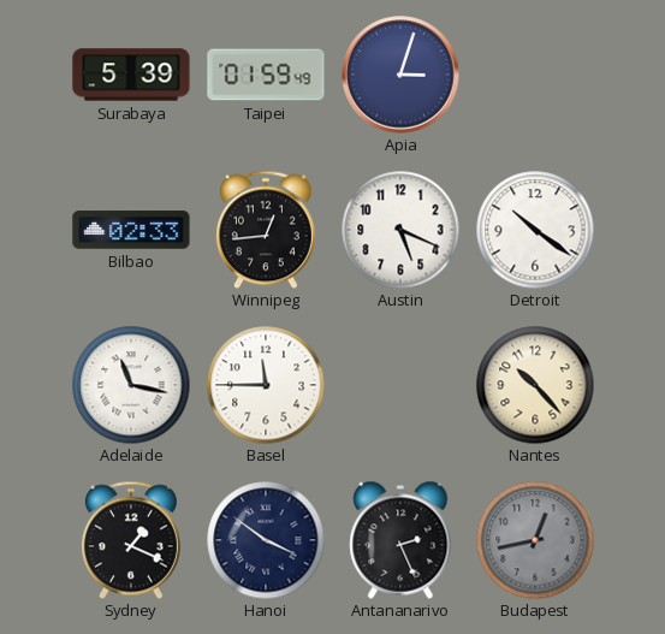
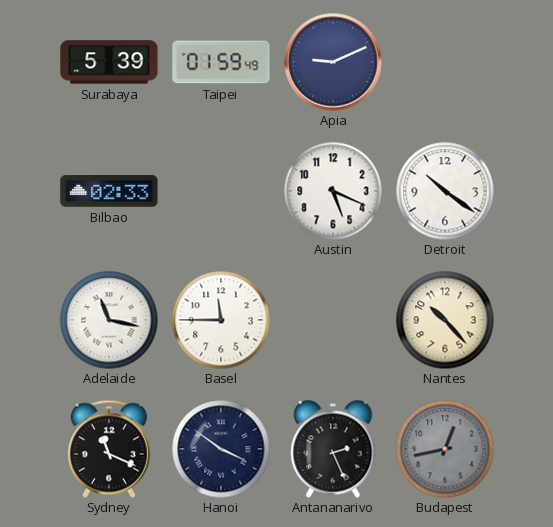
Apia: 3:03 -> 9:11 (333, 62)
Winnipeg: 12:44 -> none (266, 230)
Sydney: 1:19 -> 11:19 (109, 449)
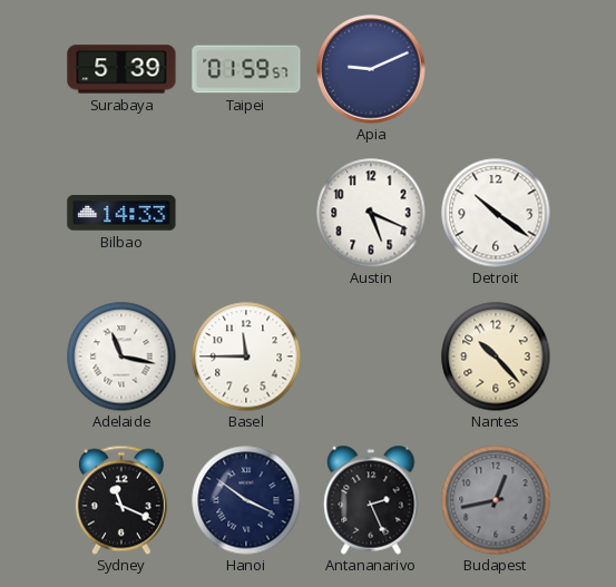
Taipei: 01:59:49 -> 01:59:57 (246, 69)
Bilbao: 02:33 -> 14:33 (121, 213)
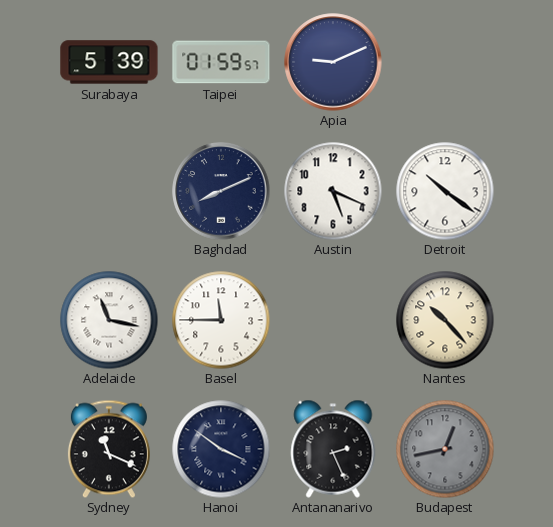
Bilbao: 14:33 -> none (121, 213)
Baghdad: none -> 8:11 (221, 191)
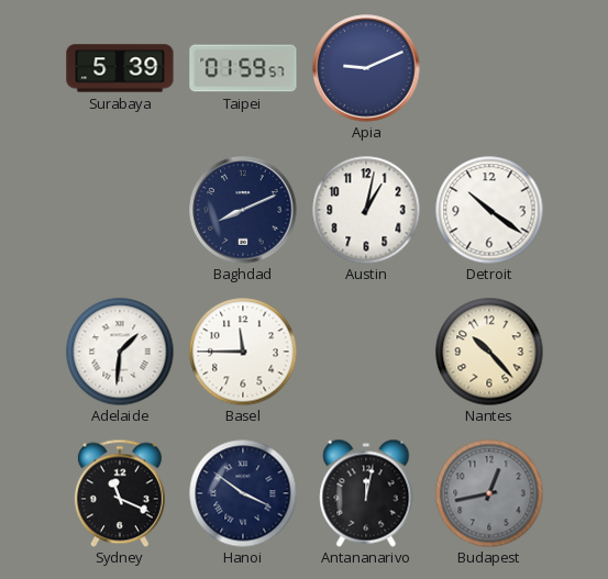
Austin: 5:19 -> 1:02 (366, 210)
Adelaide: 11:17 -> 1:31 (120, 352)
Antananarivo: 2:26 -> 12:02 (366, 493)
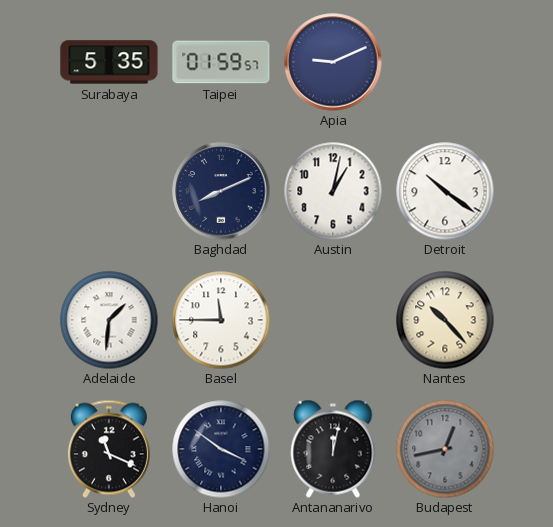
Surabaya: 5:39 -> 5:35 (109, 62)
